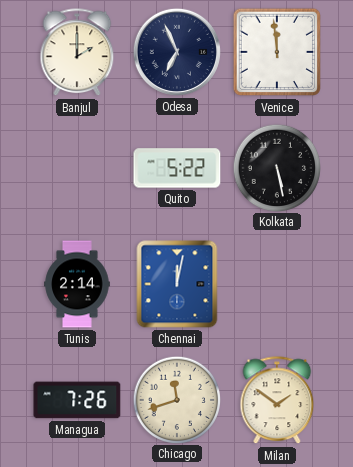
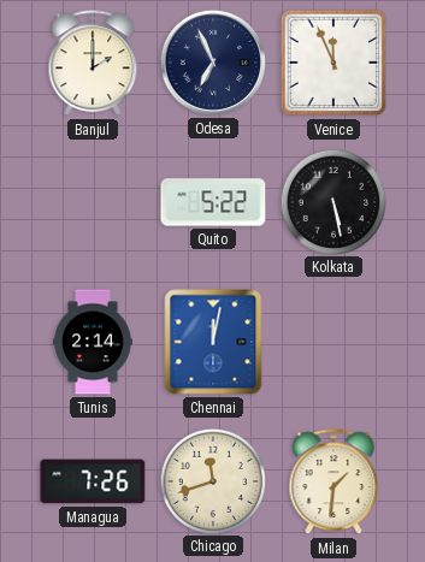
Venice: 11:59 -> 11:56 (333, 63)
Milan: 1:51 -> 1:31 (333, 483)
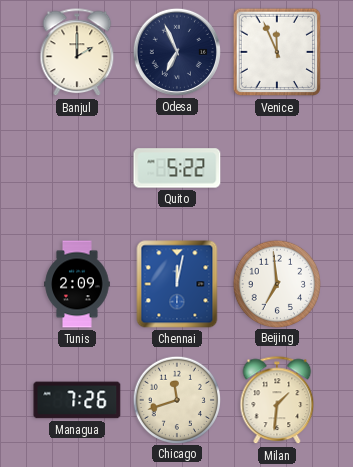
Kolkata: 5:28 -> none (332, 201)
Tunis: 2:14 -> 2:09 (77, 284)
Beijing: none -> 6:59 (276, 283)
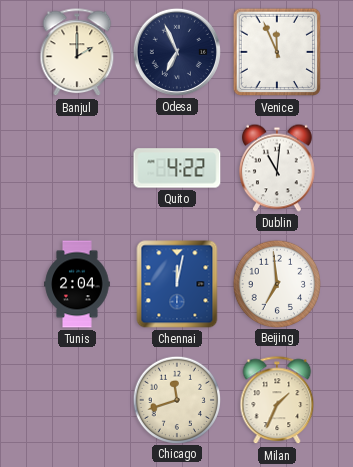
Quito: 5:22 -> 4:22 (177, 168)
Dublin: none -> 11:01 (278, 168)
Tunis: 2:09 -> 2:04 (77, 284)
Managua: 7:26 -> none (77, 400)
Milan: 1:31 -> 1:34 (277, 401)
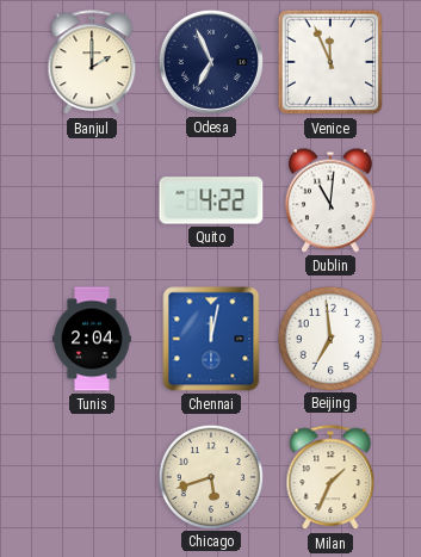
Chicago: 11:42 -> 5:42 (210, 476)
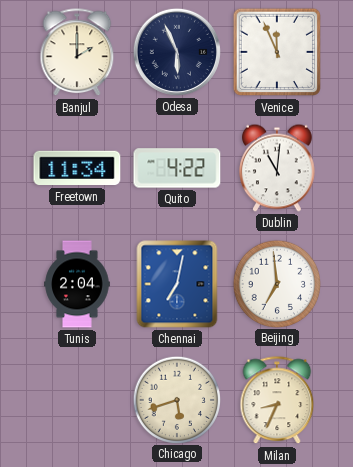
Odesa: 6:56 -> 5:56 (177, 52)
Freetown: none -> 11:34 (77, 168)
Chennai: 12:02 -> 7:02 (177, 284)
Milan: 1:34 -> 8:34 (277, 401)
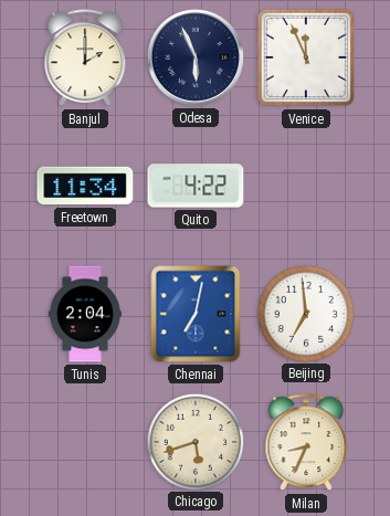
Dublin: 11:01 -> none (278, 168)
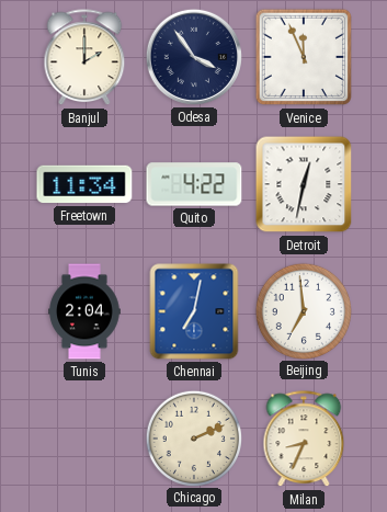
Odesa: 5:56 -> 3:54 (194, 57)
Detroit: none -> 12:32 (304, 184)
Chicago: 5:42 -> 2:11 (193, 437)
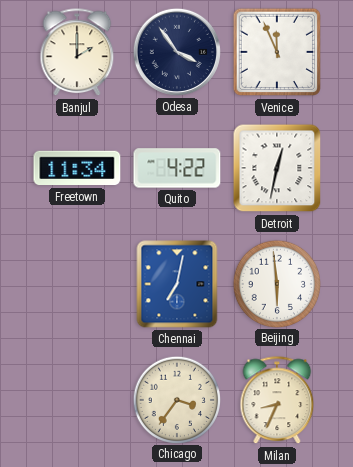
Tunis: 2:04 -> none (84, 311)
Beijing: 6:59 -> 5:59 (276, 283)
Chicago: 2:11 -> 3:36 (176, 399)
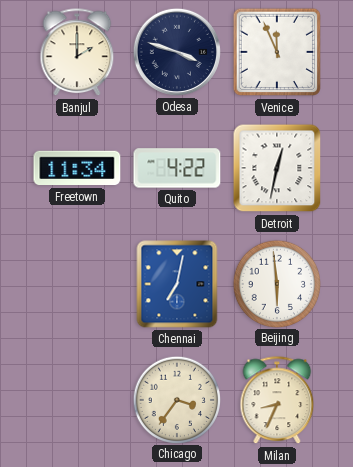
Odesa: 3:54 -> 3:48 (177, 52)
